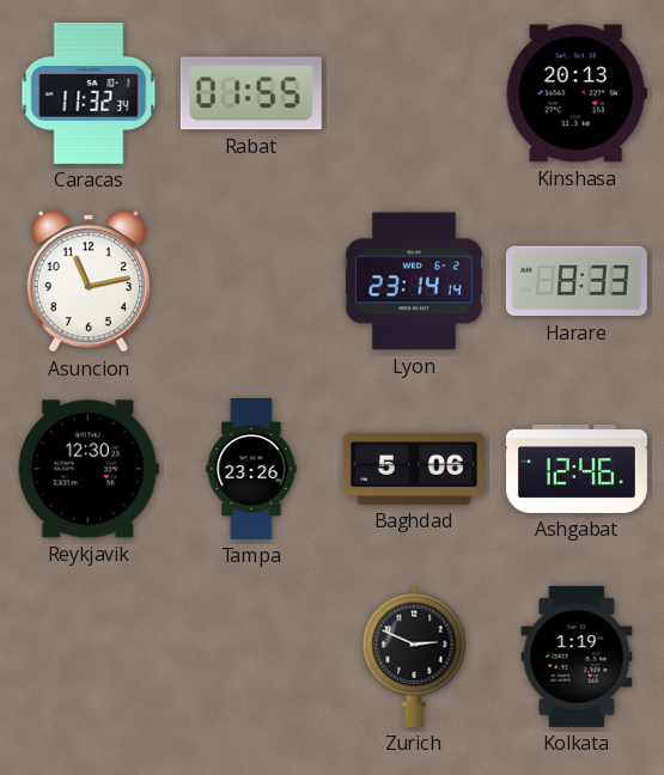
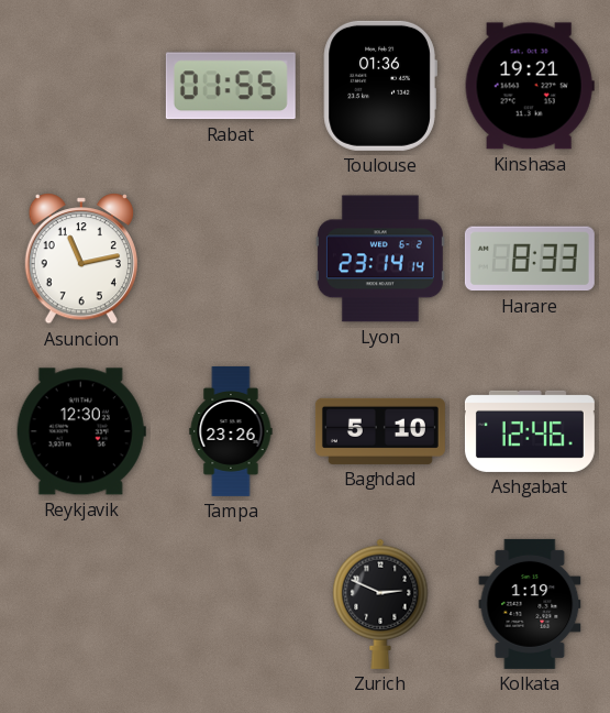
Caracas: 11:32 -> none (89, 93)
Toulouse: none -> 01:36 (380, 86)
Kinshasa: 20:13 -> 19:21 (530, 86)
Baghdad: 5:06 -> 5:10 (380, 431)
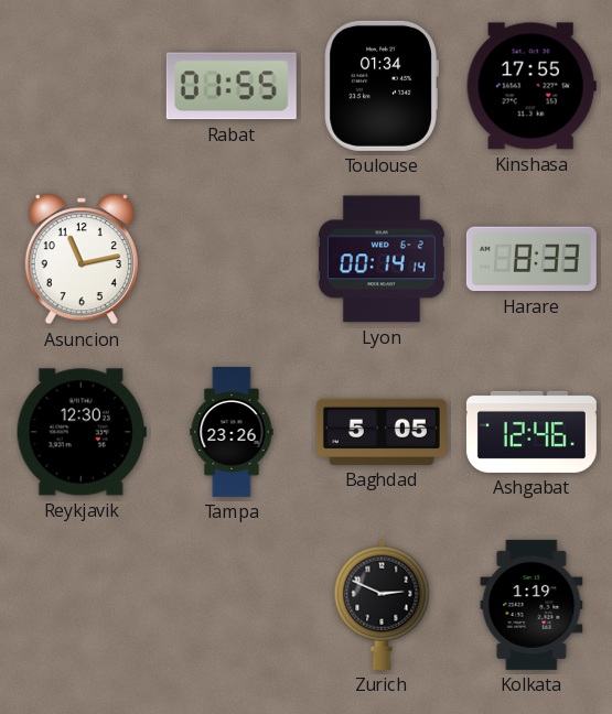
Toulouse: 01:36 -> 01:34 (382, 86)
Kinshasa: 19:21 -> 17:55 (532, 86)
Lyon: 23:14 -> 00:14 (382, 259)
Baghdad: 5:10 -> 5:05 (382, 432)
